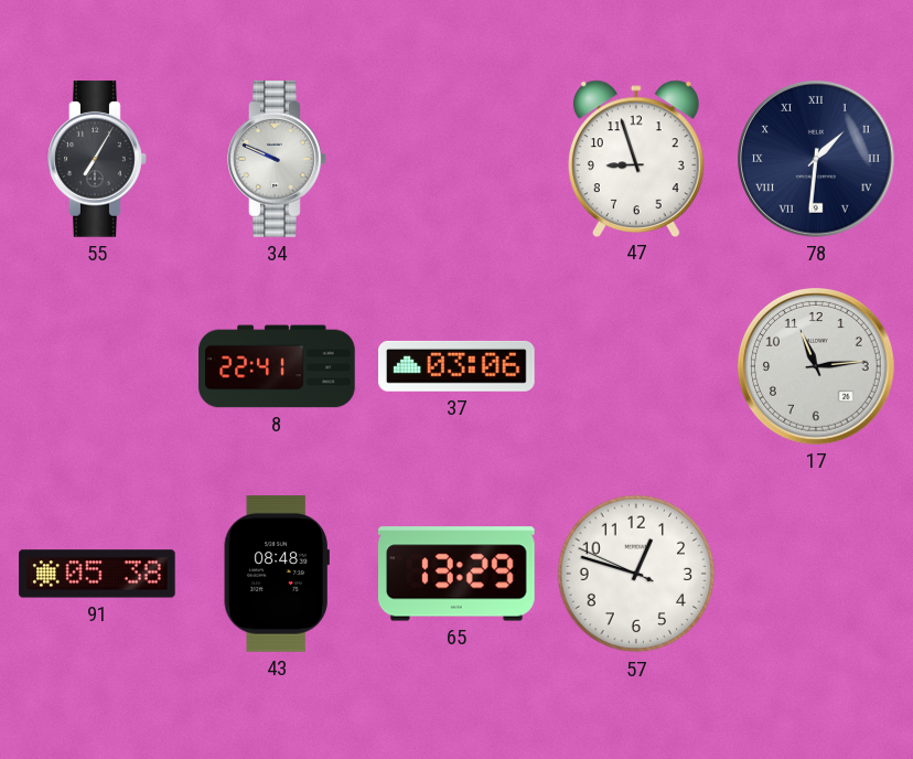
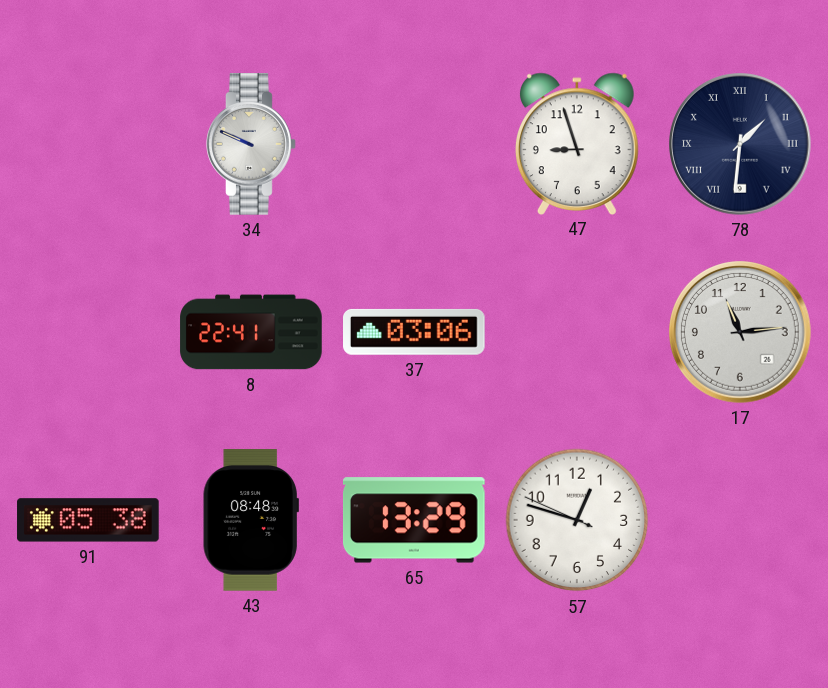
55: 7:05 -> none (97, 159)
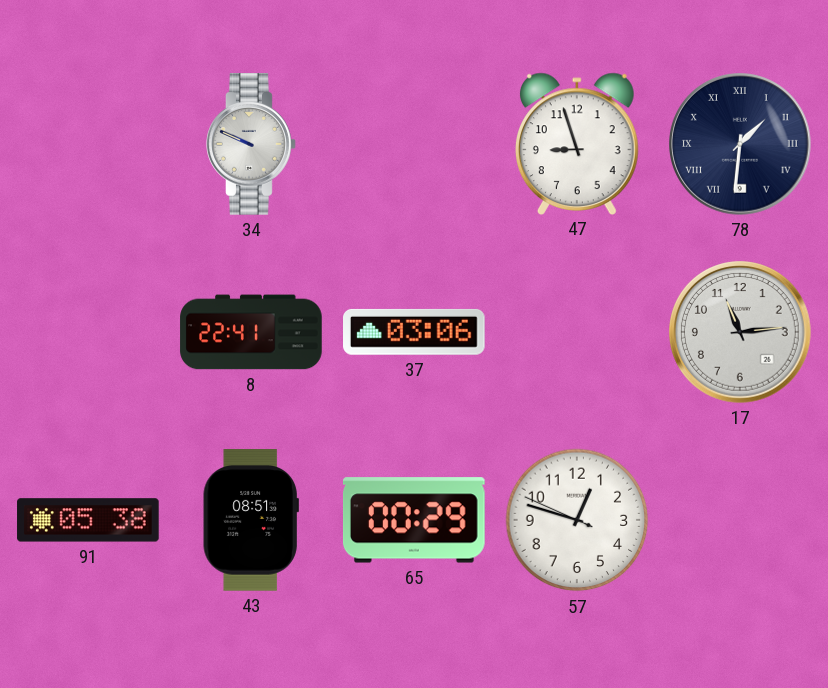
43: 08:48 -> 08:51 (251, 520)
65: 13:29 -> 00:29 (414, 520)
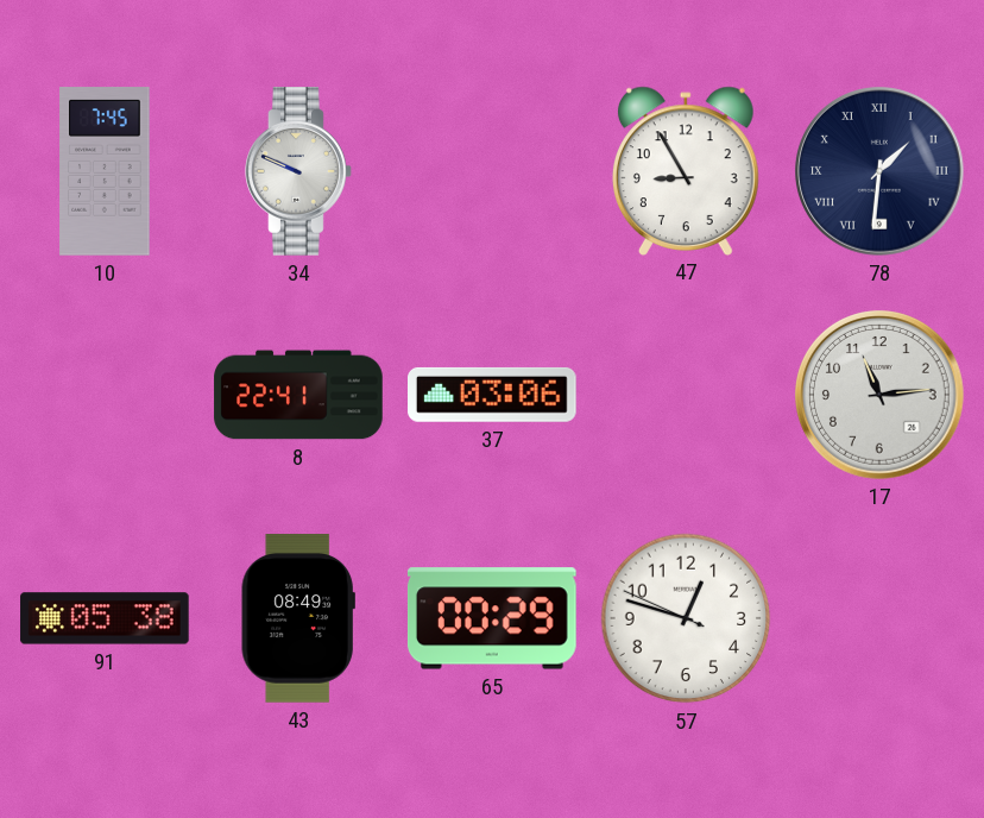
10: none -> 7:45 (105, 171)
47: 8:57 -> 8:55 (686, 170)
43: 08:51 -> 08:49 (298, 618)
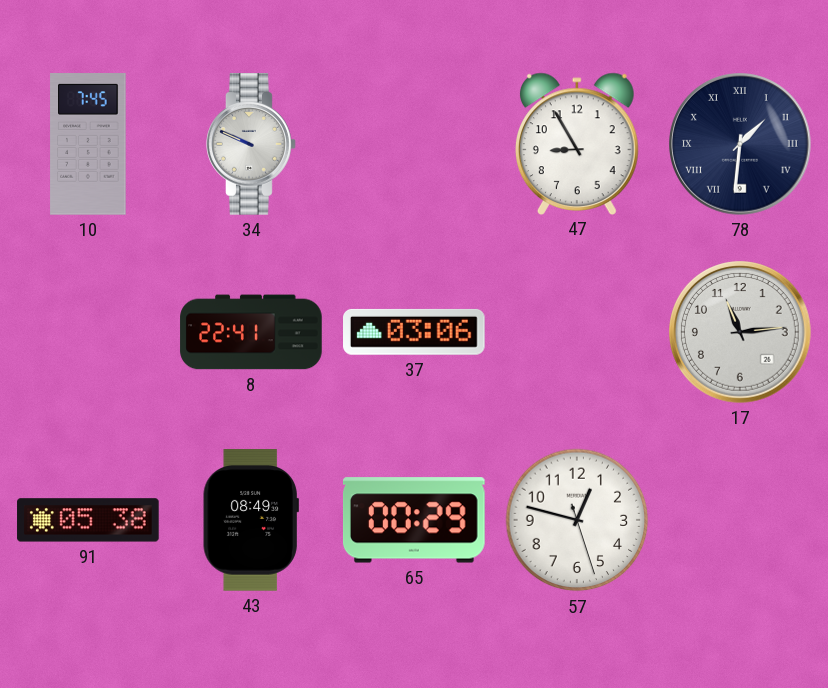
57: 12:47:49 -> 12:47:27 (577, 520)
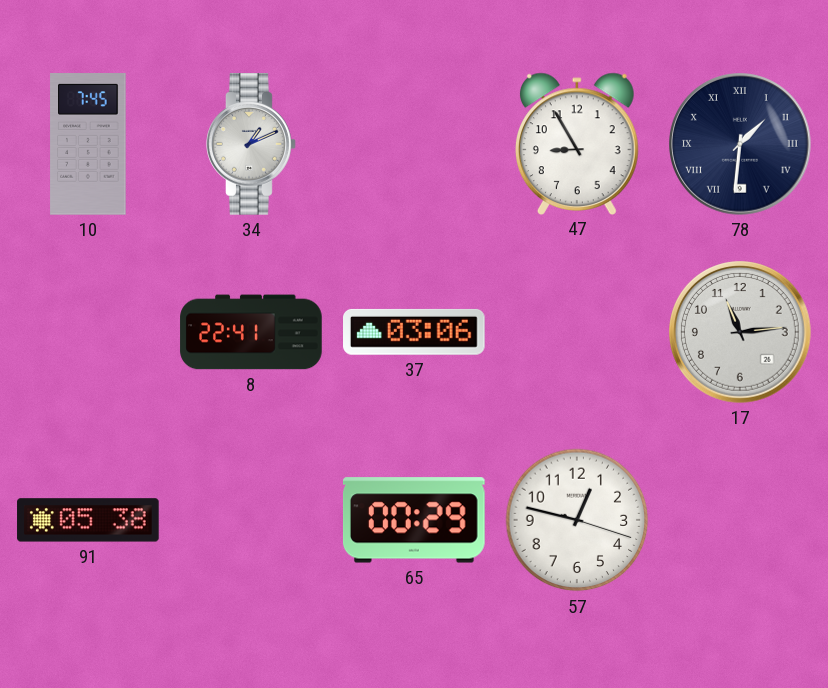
34: 9:49 -> 1:11 (251, 144)
43: 08:49 -> none (251, 520)
57: 12:47:27 -> 12:47:18 (577, 520)
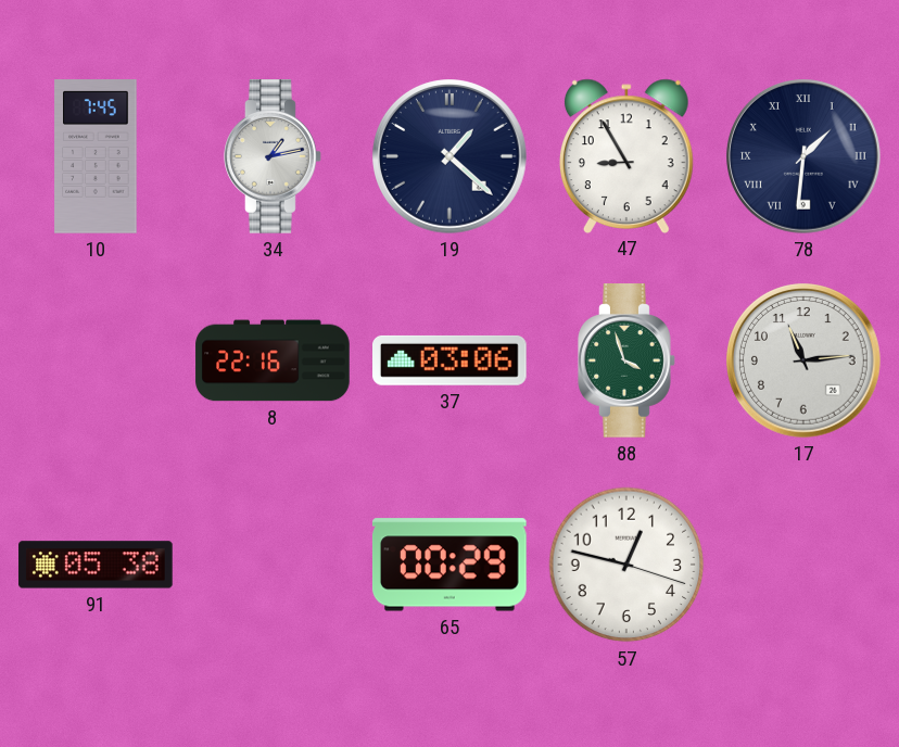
34: 1:11 -> 1:13 (273, 156)
19: none -> 1:22 (451, 157)
8: 22:41 -> 22:16 (273, 360)
88: none -> 3:57 (626, 360)
